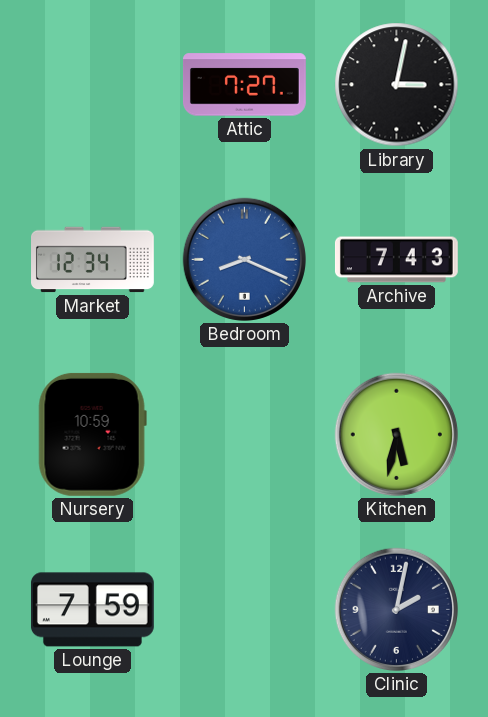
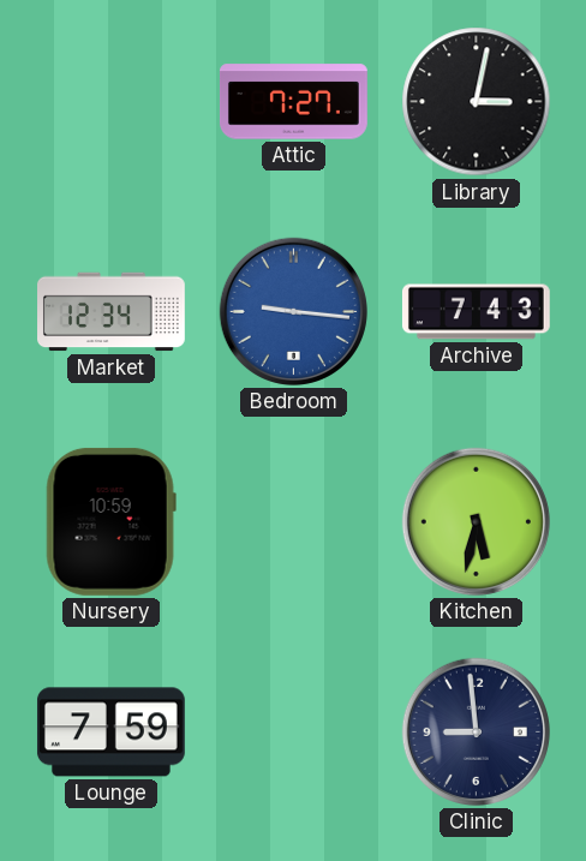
Bedroom: 8:19 -> 9:16 (293, 311)
Clinic: 2:02 -> 8:59 (476, 731)
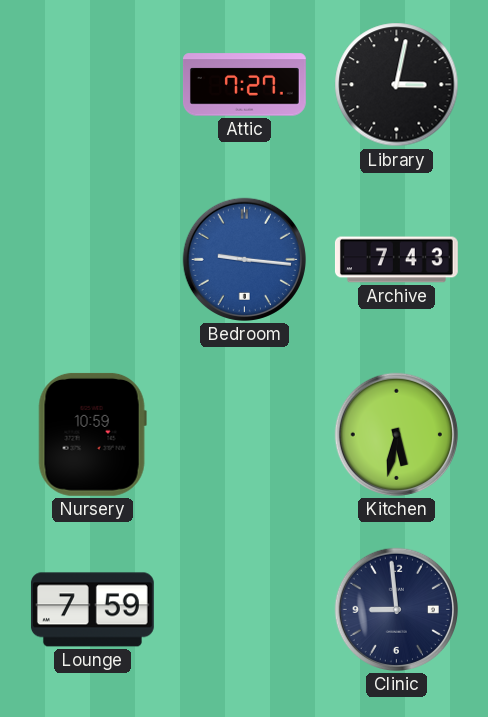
Market: 12:34 -> none (112, 312)
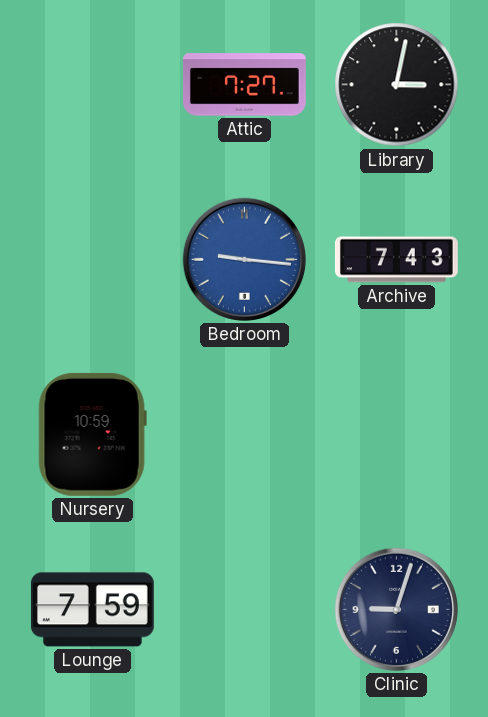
Kitchen: 5:32 -> none (396, 434)
Clinic: 8:59 -> 9:03 (396, 609)
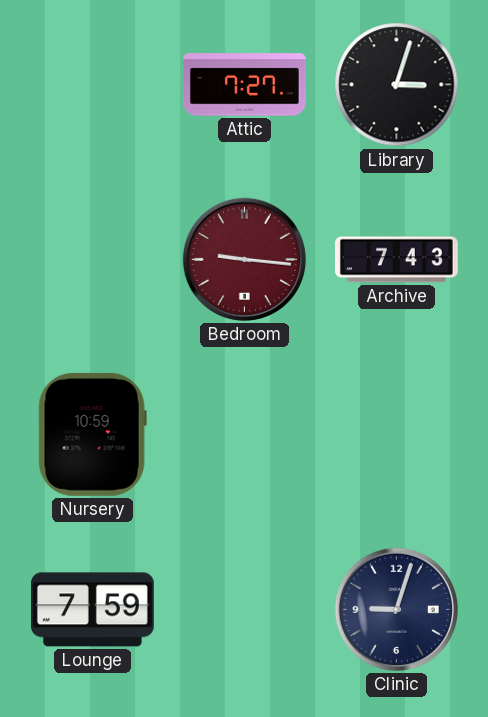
Library: 3:02 -> 3:03 (397, 85)
Bedroom dial: blue -> burgundy (244, 259)
